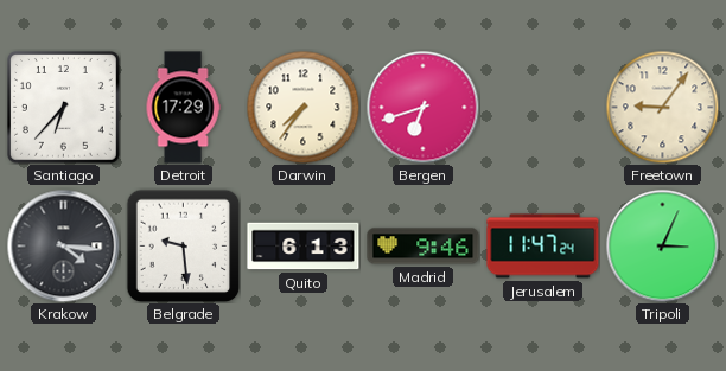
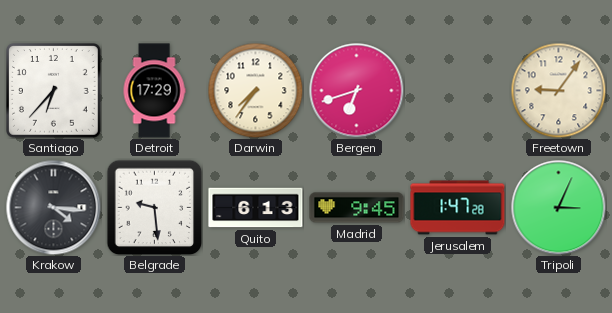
Madrid: 9:46 -> 9:45 (357, 208)
Jerusalem: 11:47 -> 1:47 (458, 208)
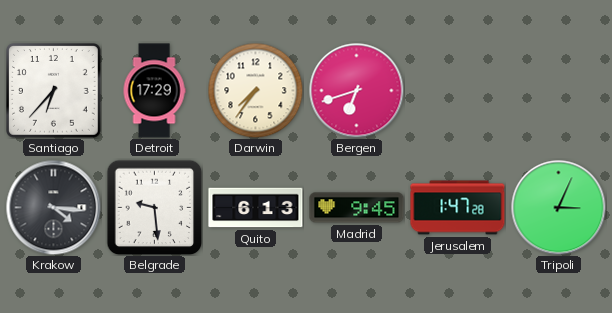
Freetown: 9:06 -> none (558, 90)
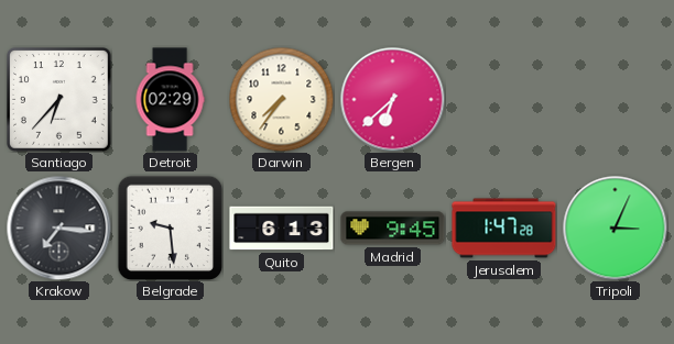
Detroit: 17:29 -> 02:29 (170, 100)
Bergen: 6:42 -> 6:38 (392, 99)
Krakow: 4:16 -> 7:16 (58, 228)
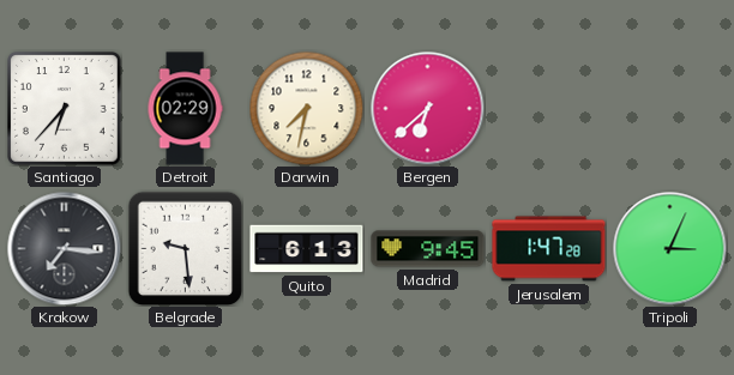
Darwin: 7:36 -> 7:32 (306, 108)
